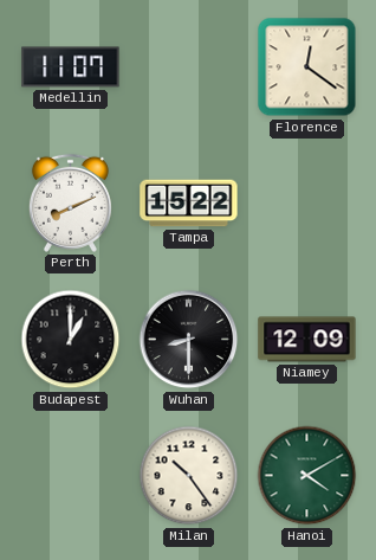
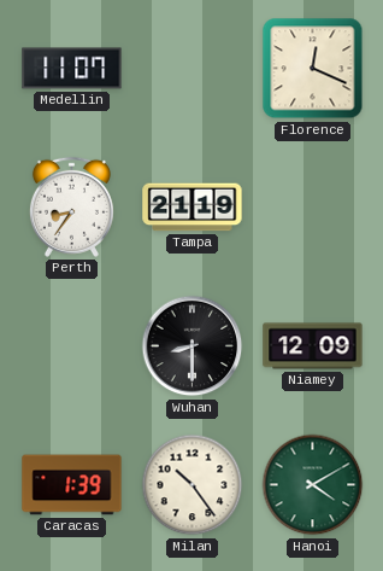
Florence: 12:21 -> 12:19 (313, 69)
Perth: 8:11 -> 8:36 (71, 206)
Tampa: 15:22 -> 21:19 (193, 208)
Budapest: 1:00 -> none (71, 340)
Caracas: none -> 1:39 (72, 485)
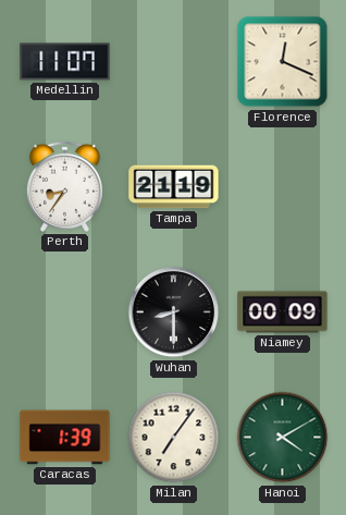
Niamey: 12:09 -> 00:09 (283, 312)
Milan: 10:24 -> 7:06 (174, 438)
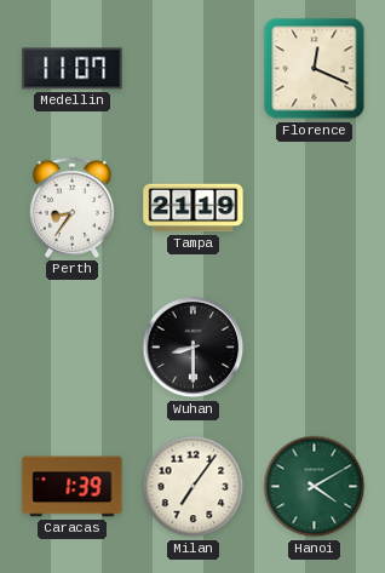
Niamey: 00:09 -> none (283, 312)
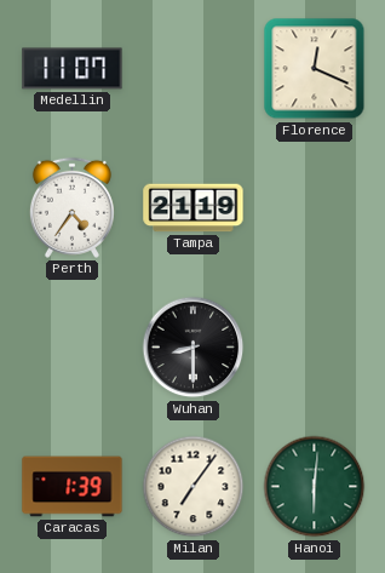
Perth: 8:36 -> 4:36 (71, 207)
Hanoi: 4:10 -> 6:01 (315, 487)
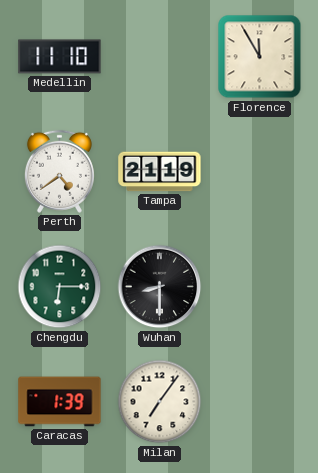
Medellin: 11:07 -> 11:10 (60, 57)
Florence: 12:19 -> 11:55 (260, 57)
Perth: 4:36 -> 4:39 (59, 171)
Chengdu: none -> 6:15 (60, 287)
Hanoi: 6:01 -> none (315, 487)
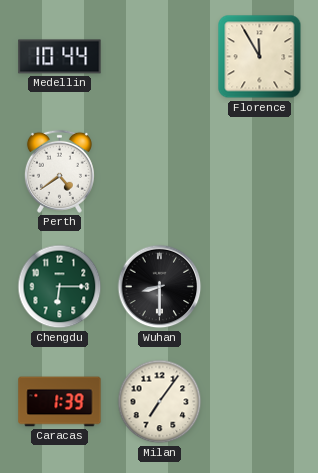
Medellin: 11:10 -> 10:44 (60, 57)
Tampa: 21:19 -> none (160, 172)
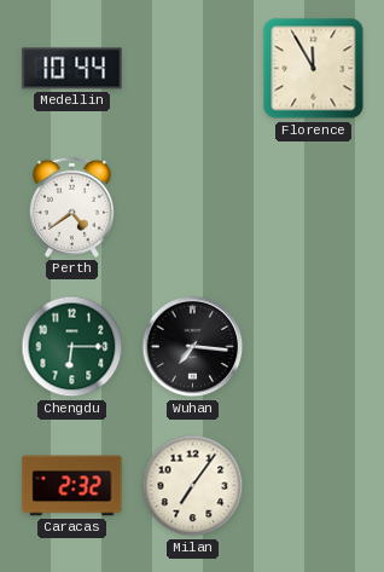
Wuhan: 8:30 -> 7:16 (193, 347)
Caracas: 1:39 -> 2:32 (72, 486)
